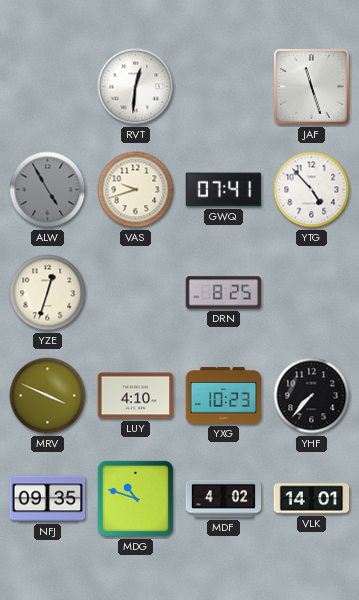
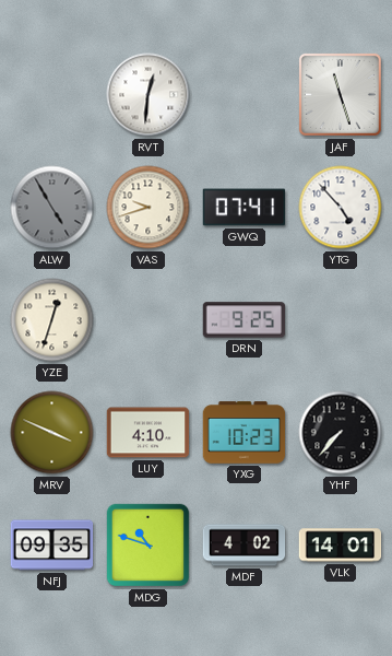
DRN: 8:25 -> 9:25 (245, 320)
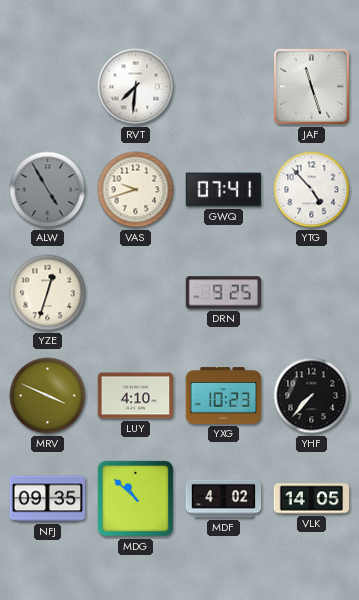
RVT: 12:31 -> 7:31 (136, 87)
MDG: 10:48 -> 10:52 (136, 499)
VLK: 14:01 -> 14:05 (312, 499)
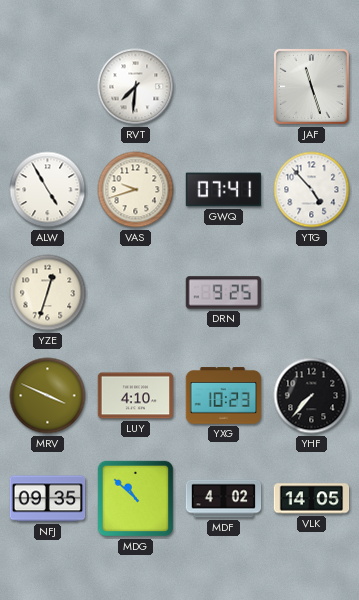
ALW dial: grey -> white (48, 190)
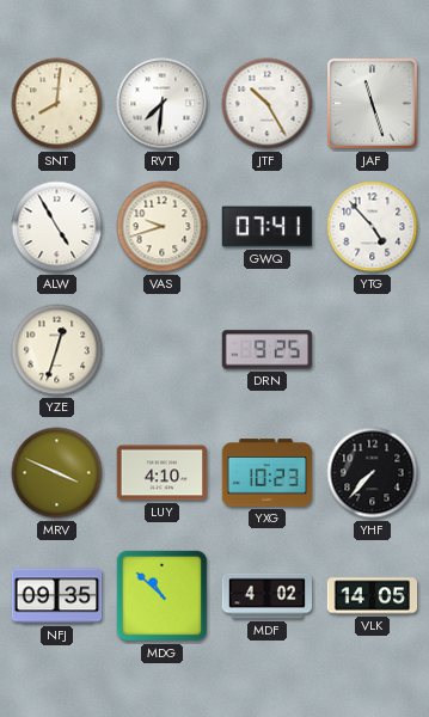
SNT: none -> 8:01 (57, 104)
JTF: none -> 10:25 (268, 104)
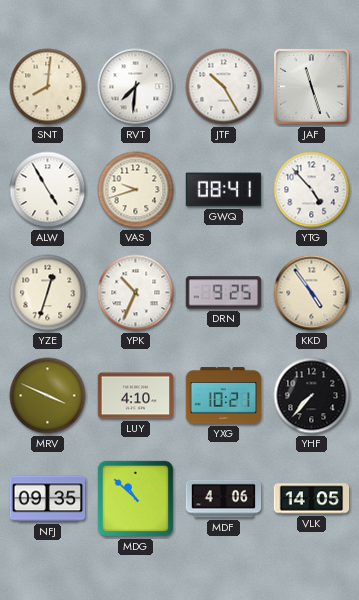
GWQ: 07:41 -> 08:41 (224, 190)
YPK: none -> 10:34 (136, 293)
KKD: none -> 4:54 (312, 293)
YXG: 10:23 -> 10:21 (224, 396)
MDF: 4:02 -> 4:06 (224, 499)
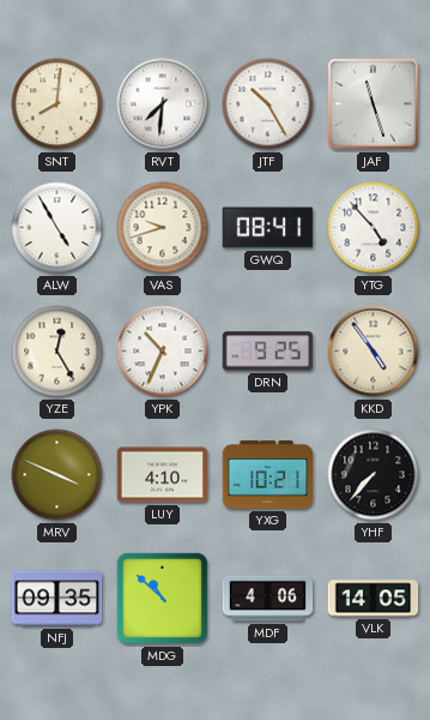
YZE: 12:33 -> 12:25 (57, 352)
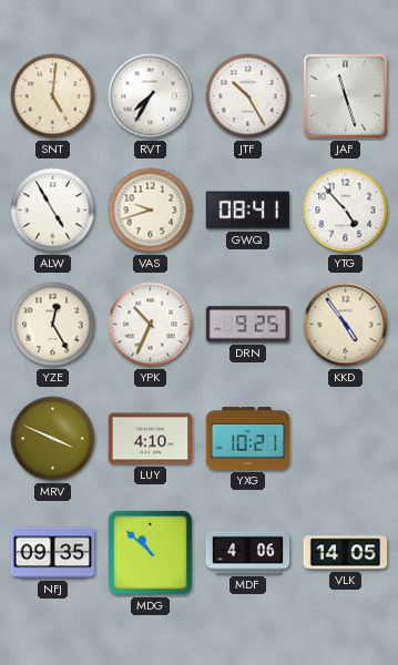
SNT: 8:01 -> 5:01 (53, 96)
RVT: 7:31 -> 7:35 (151, 96)
YHF: 7:37 -> none (374, 475)
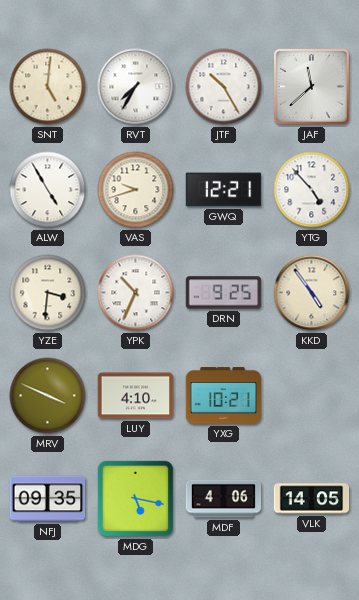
JAF: 11:27 -> 11:38 (311, 86)
GWQ: 08:41 -> 12:21 (224, 190)
YZE: 12:25 -> 3:31 (48, 293)
MDG: 10:52 -> 5:17 (136, 499)
